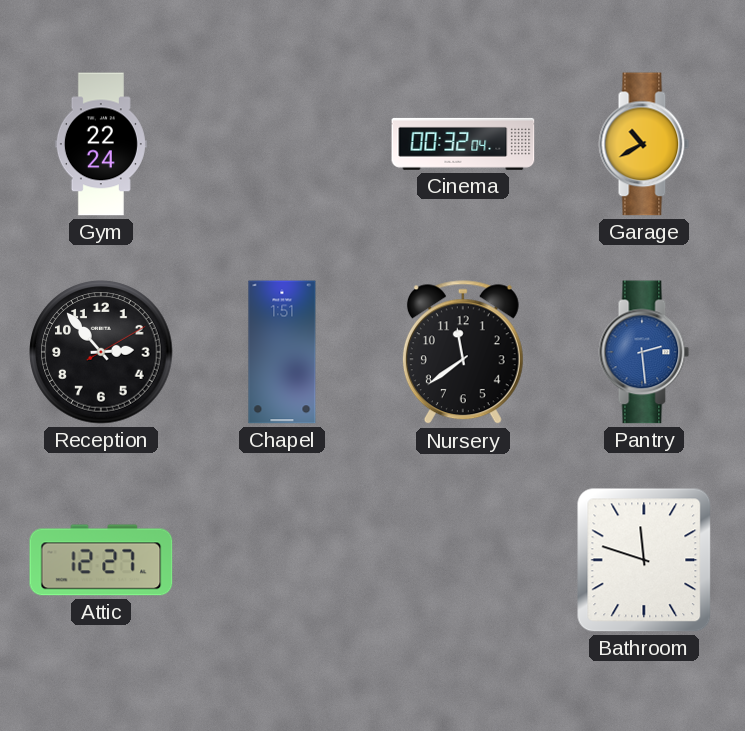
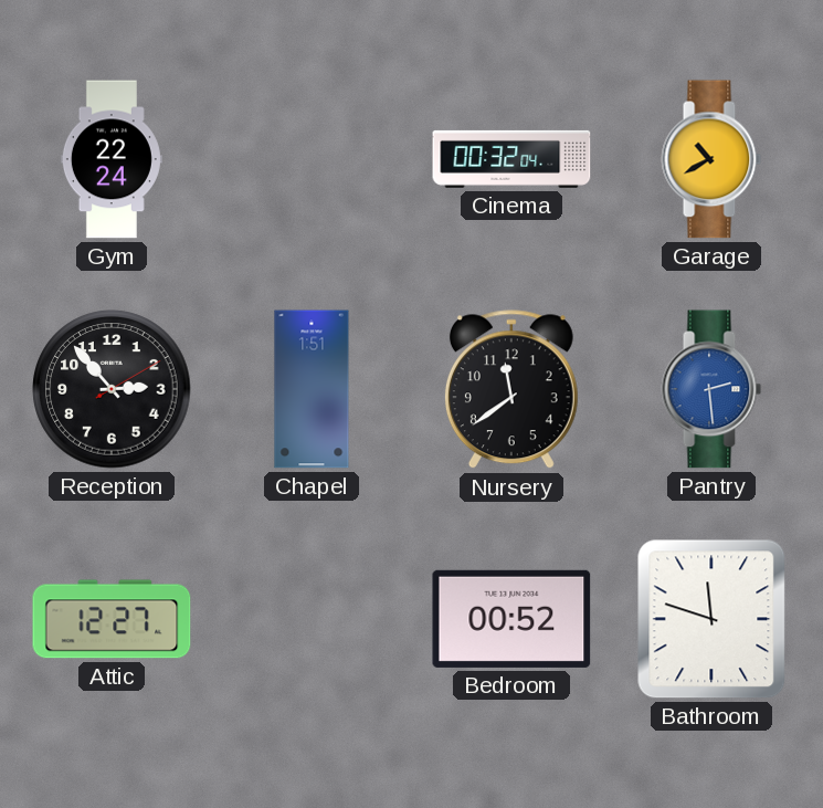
Bedroom: none -> 00:52 (511, 619)
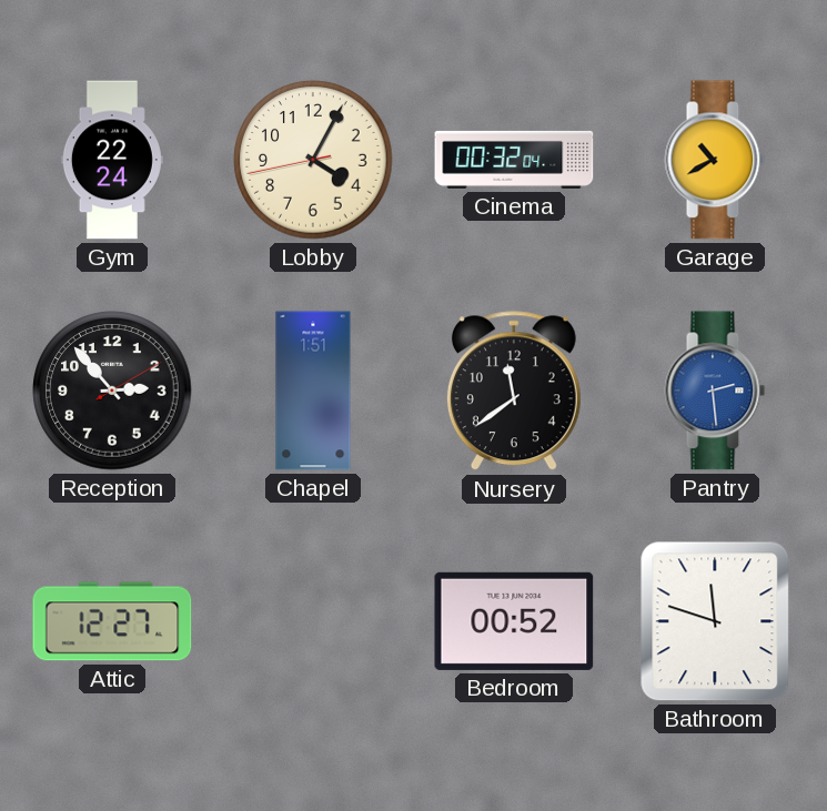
Lobby: none -> 4:04 (313, 160)
